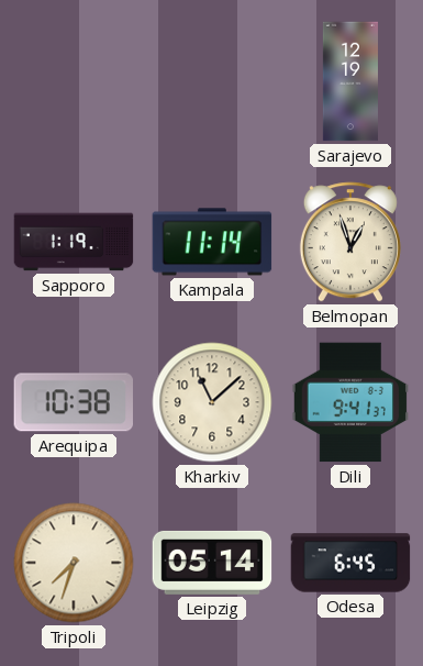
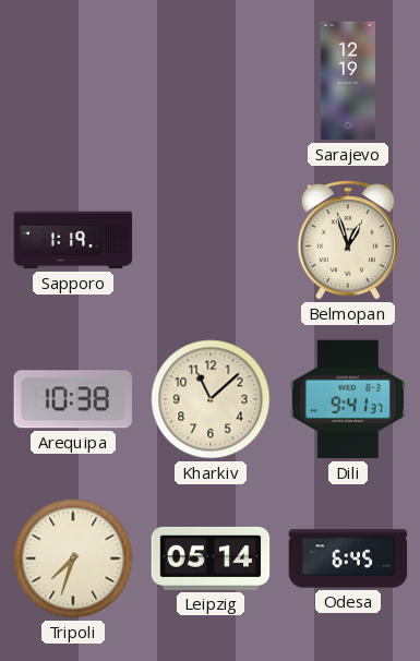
Kampala: 11:14 -> none (212, 242)
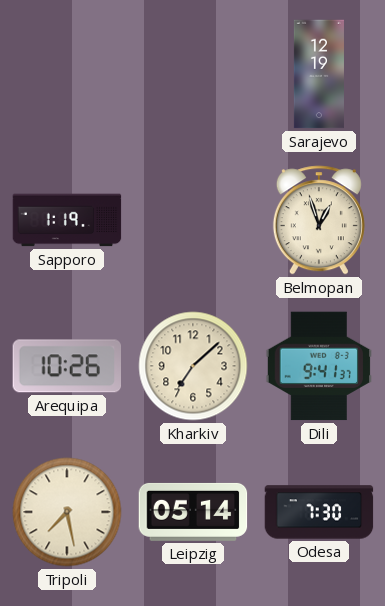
Arequipa: 10:38 -> 10:26 (67, 366)
Kharkiv: 11:08 -> 7:08 (193, 366)
Tripoli: 7:33 -> 7:28 (67, 512)
Odesa: 6:45 -> 7:30 (319, 512)
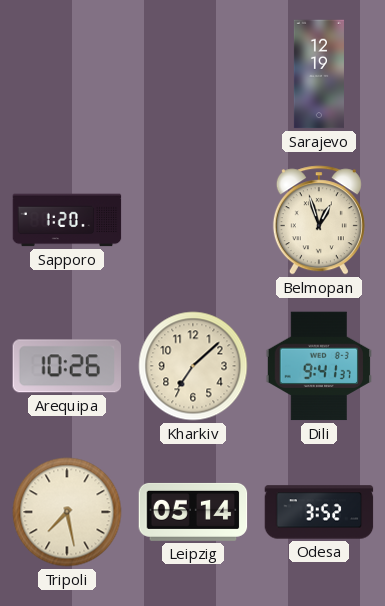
Sapporo: 1:19 -> 1:20 (67, 220)
Odesa: 7:30 -> 3:52 (319, 512)
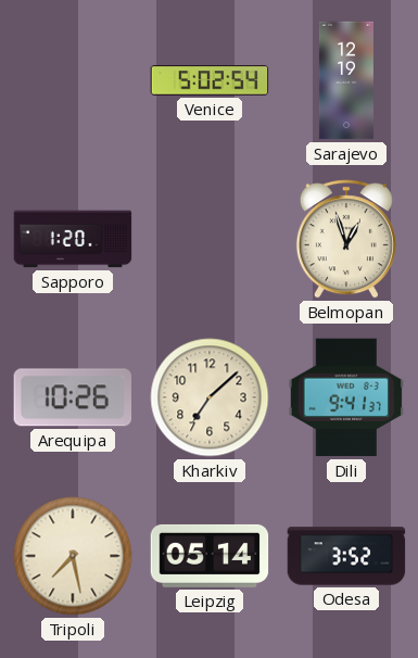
Venice: none -> 5:02 (210, 80)
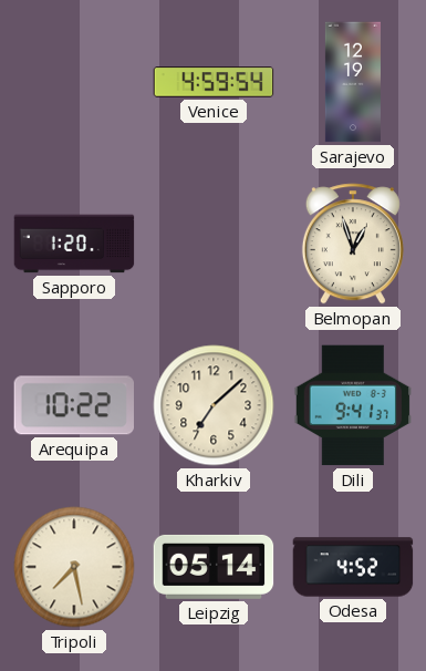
Venice: 5:02 -> 4:59 (214, 82)
Arequipa: 10:26 -> 10:22 (74, 405)
Odesa: 3:52 -> 4:52 (353, 567)
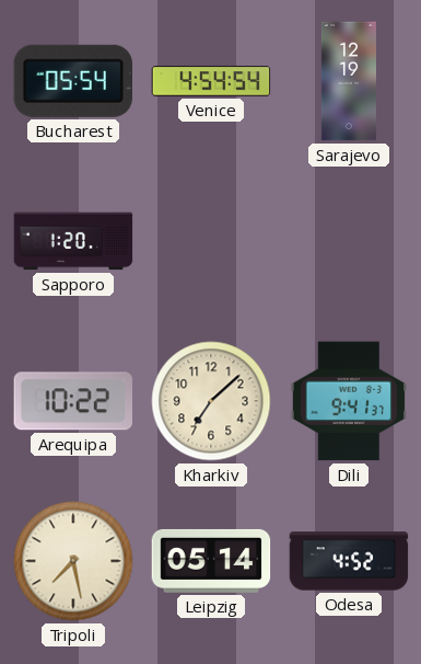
Bucharest: none -> 05:54 (72, 81)
Venice: 4:59 -> 4:54 (211, 81)
Belmopan: 12:57 -> none (353, 244)
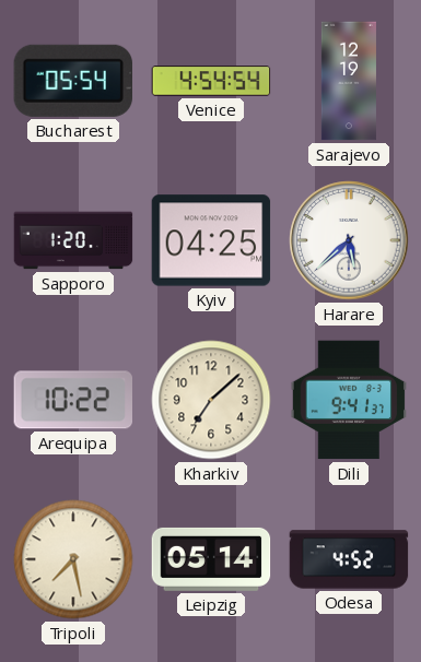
Kyiv: none -> 04:25 (211, 240)
Harare: none -> 5:38 (349, 240)
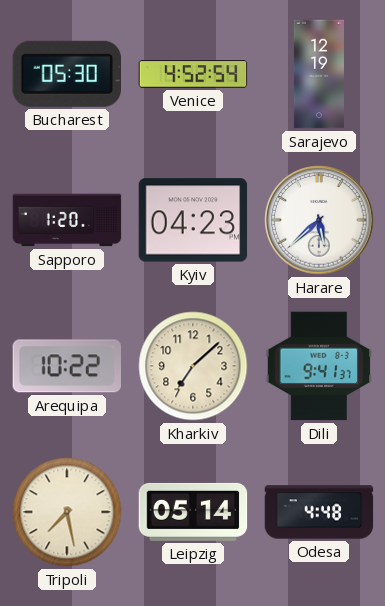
Bucharest: 05:54 -> 05:30 (66, 74)
Venice: 4:54 -> 4:52 (193, 74)
Kyiv: 04:25 -> 04:23 (193, 220)
Odesa: 4:52 -> 4:48 (319, 512)
